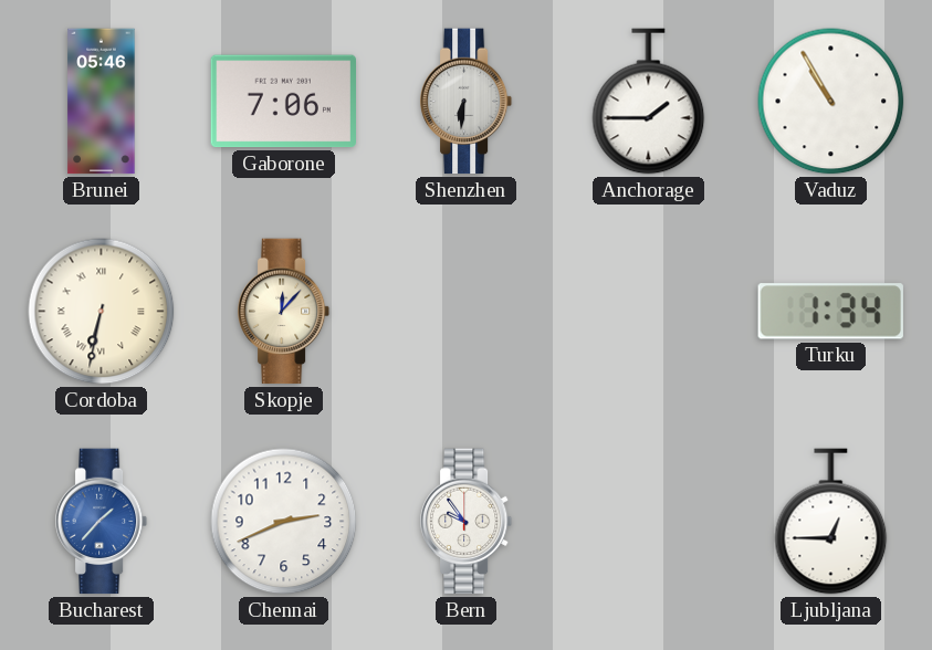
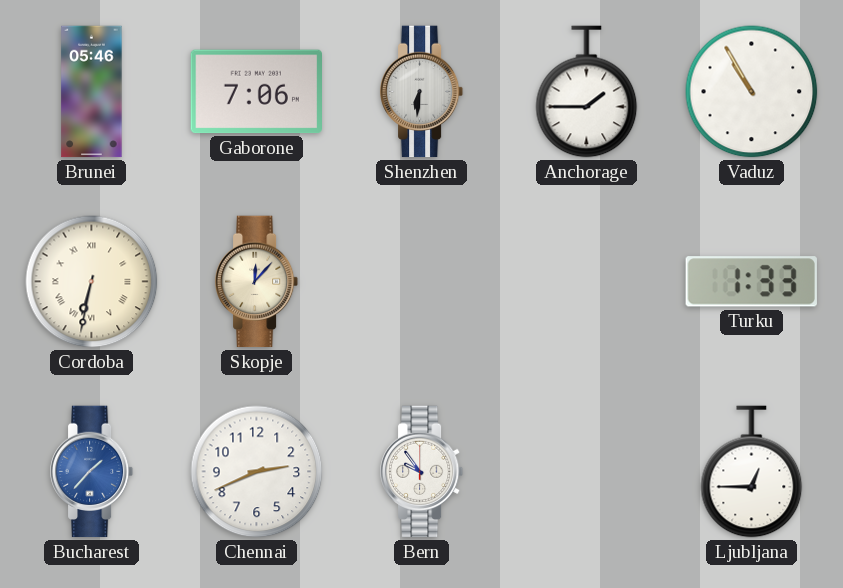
Turku: 1:34 -> 1:33 (751, 282)
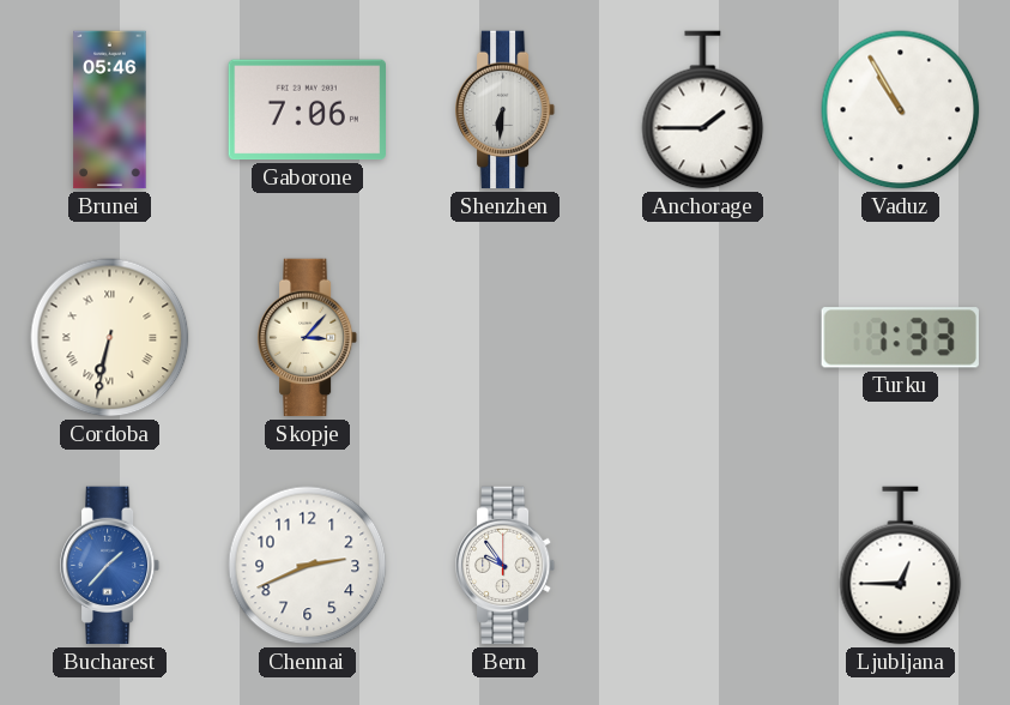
Skopje: 12:07 -> 3:07 (308, 338)
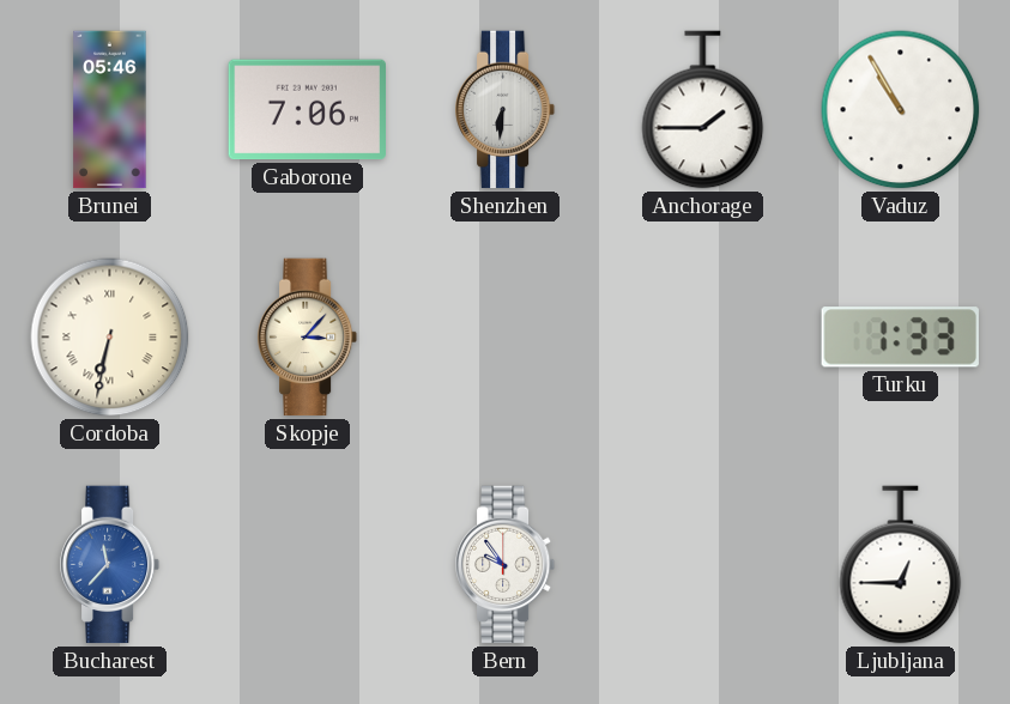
Bucharest: 1:37 -> 11:37 (110, 565)
Chennai: 2:41 -> none (308, 566)
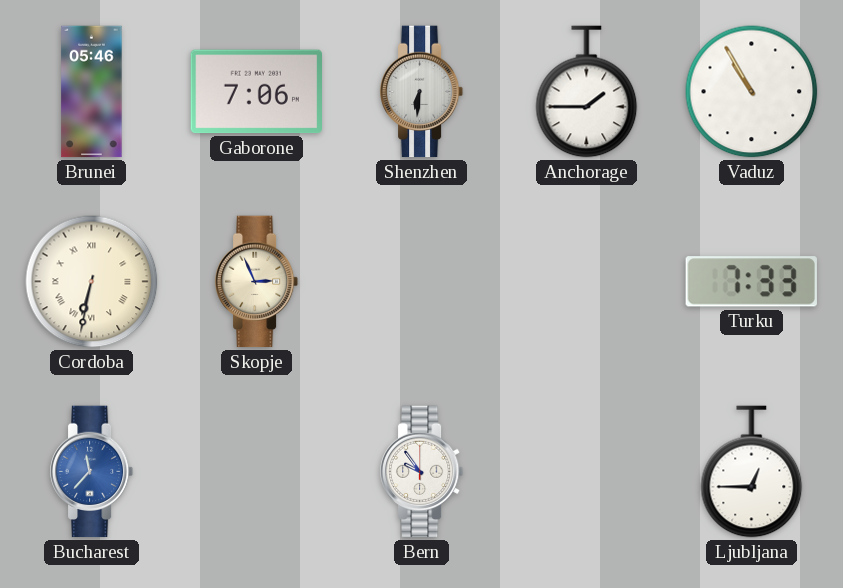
Skopje: 3:07 -> 2:56 (257, 282)
Turku: 1:33 -> 7:33 (751, 282)
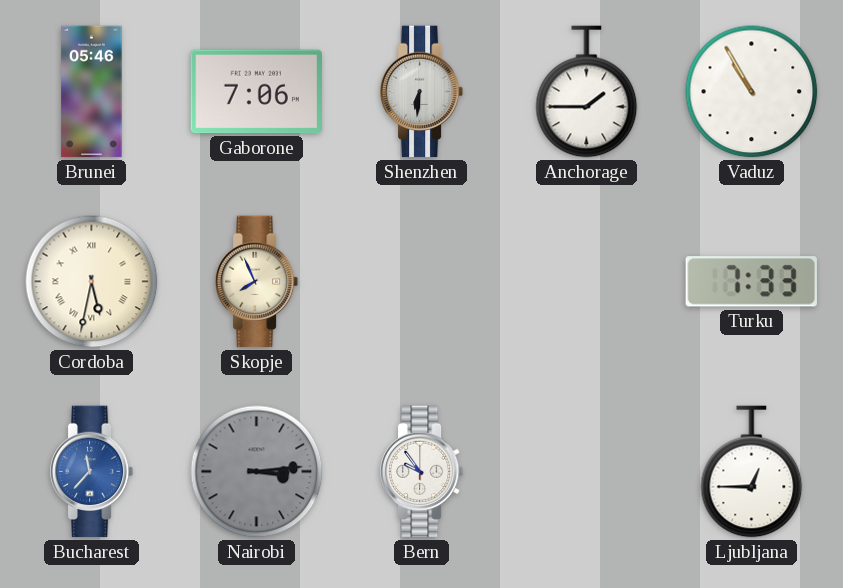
Cordoba: 6:32 -> 5:32 (92, 282)
Skopje: 2:56 -> 7:56 (257, 282)
Nairobi: none -> 3:14 (257, 472)
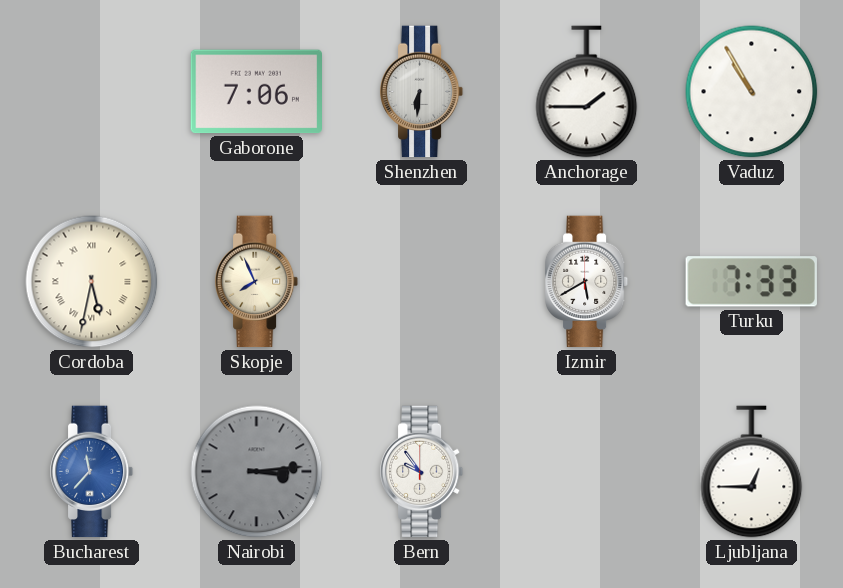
Brunei: 05:46 -> none (92, 92)
Izmir: none -> 5:40 (587, 282)
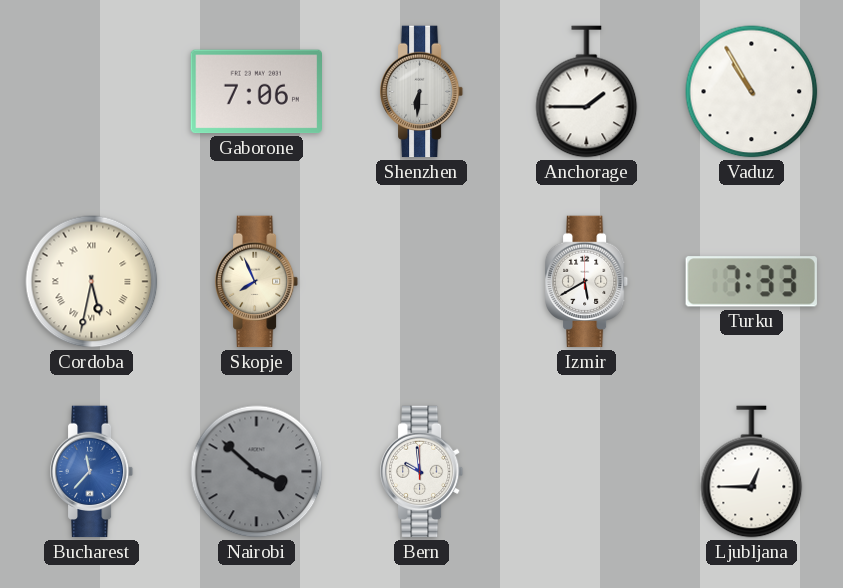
Nairobi: 3:14 -> 3:52 (257, 472)
Bern: 9:54 -> 9:59 (422, 472)
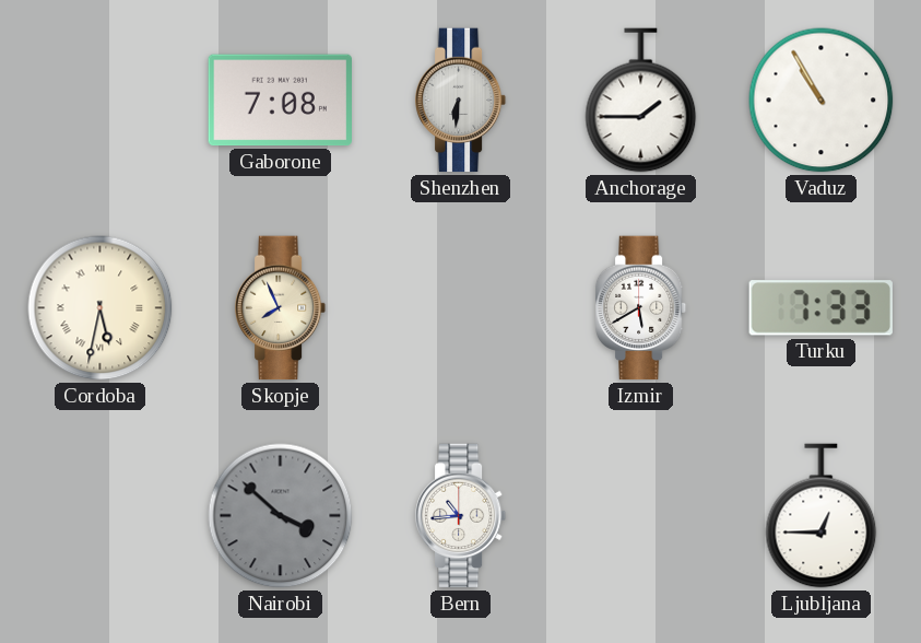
Gaborone: 7:06 -> 7:08 (280, 101)
Bucharest: 11:37 -> none (92, 472)
Bern: 9:59 -> 10:44 (461, 516)
